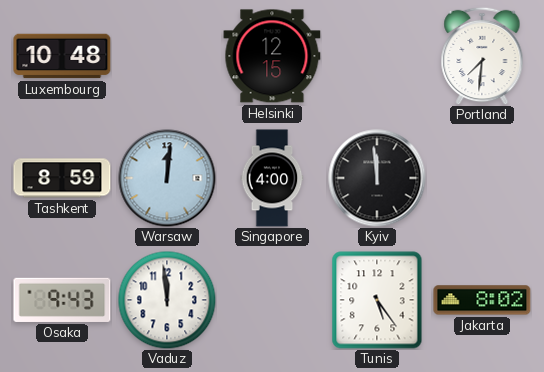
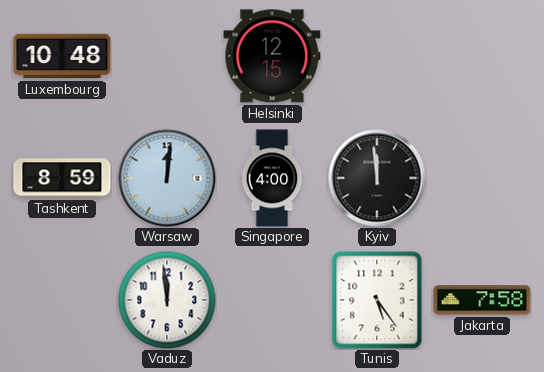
Portland: 7:31 -> none (482, 56)
Osaka: 9:43 -> none (62, 300)
Jakarta: 8:02 -> 7:58 (482, 300)
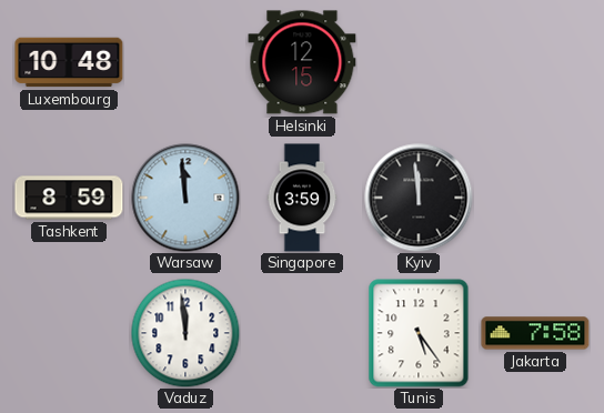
Warsaw: 12:01 -> 11:59 (185, 198)
Singapore: 4:00 -> 3:59 (302, 198)
